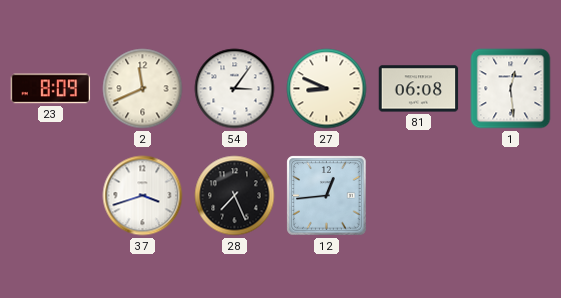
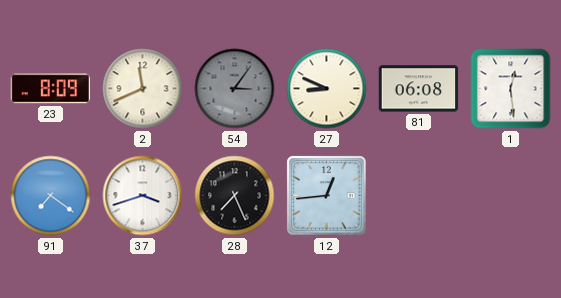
54 dial: white -> grey (235, 89)
91: none -> 7:21 (51, 196)
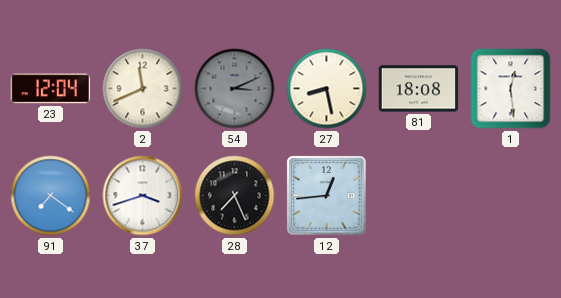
23: 8:09 -> 12:04 (51, 89)
54: 3:06 -> 3:11 (235, 89)
27: 8:49 -> 8:28 (327, 89)
81: 06:08 -> 18:08 (419, 89)
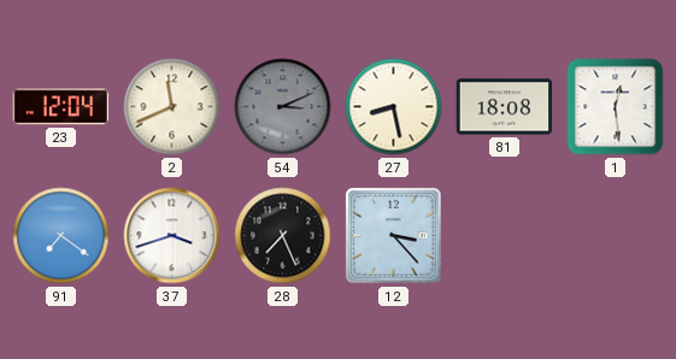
12: 12:44 -> 3:23 (394, 236)
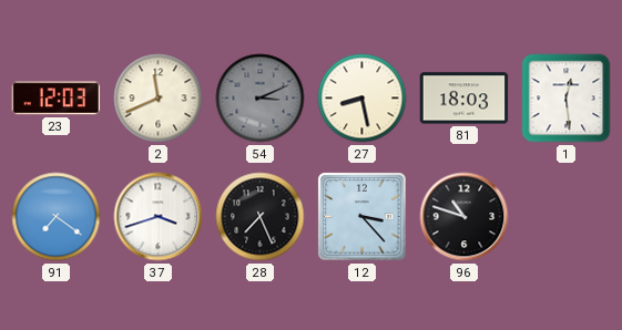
23: 12:04 -> 12:03 (57, 99)
81: 18:08 -> 18:03 (465, 99)
96: none -> 10:48 (465, 217)
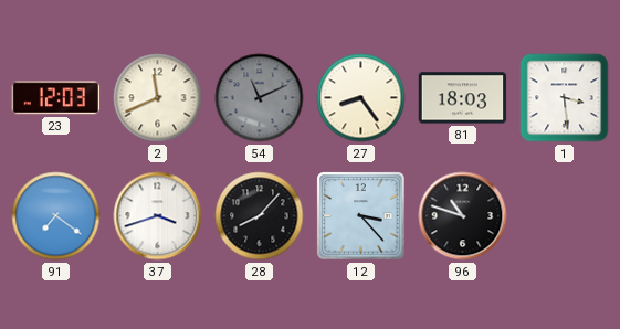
54: 3:11 -> 11:11 (260, 98)
27: 8:28 -> 8:24 (361, 98)
1: 12:29 -> 3:29 (565, 98)
28: 7:26 -> 8:07 (260, 216)
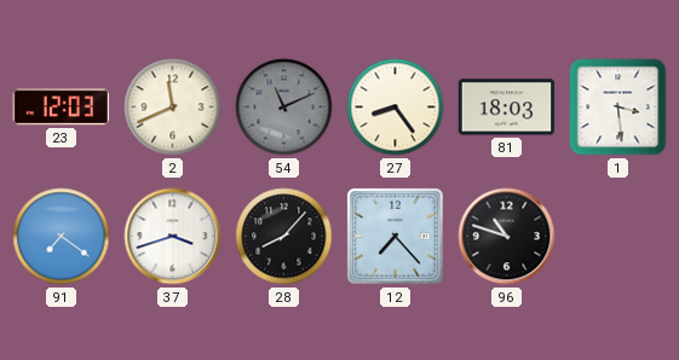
12: 3:23 -> 7:23 (396, 237)
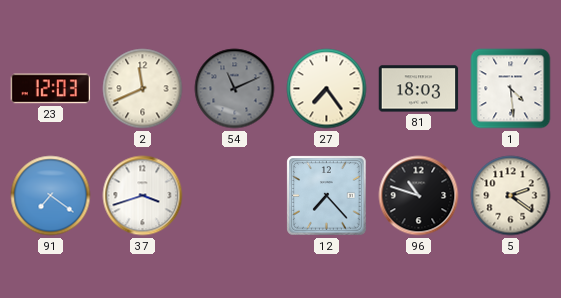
27: 8:24 -> 7:24 (327, 89)
1: 3:29 -> 4:29 (511, 89)
28: 8:07 -> none (284, 237)
5: none -> 2:21 (511, 196)
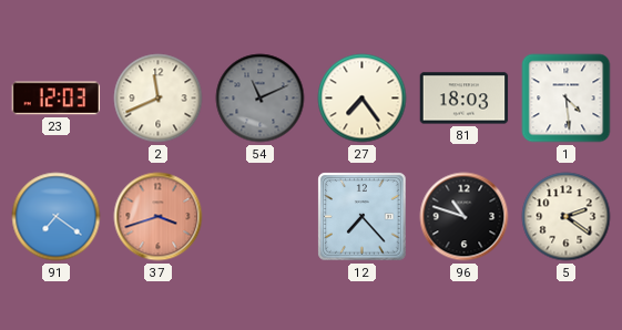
37 dial: white -> salmon (159, 217)
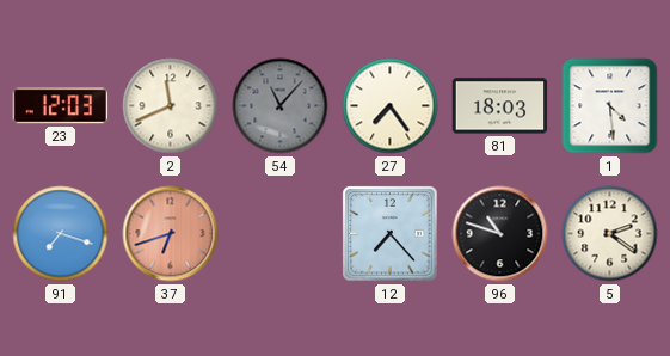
54: 11:11 -> 11:07 (281, 106)
91: 7:21 -> 7:18 (61, 234)
37: 3:42 -> 6:42 (171, 234)
